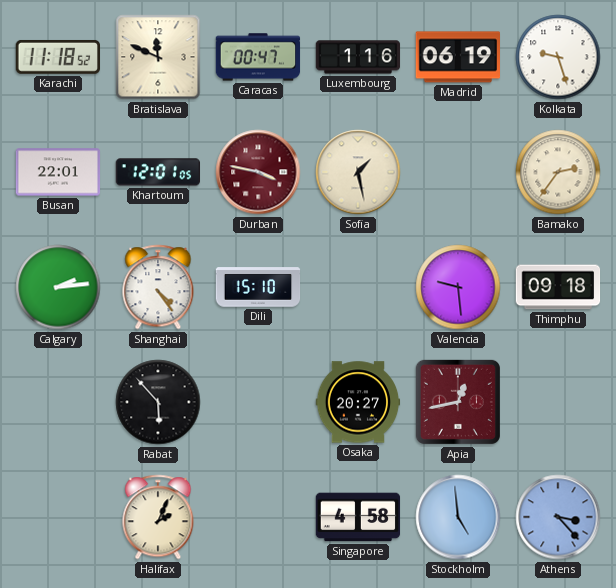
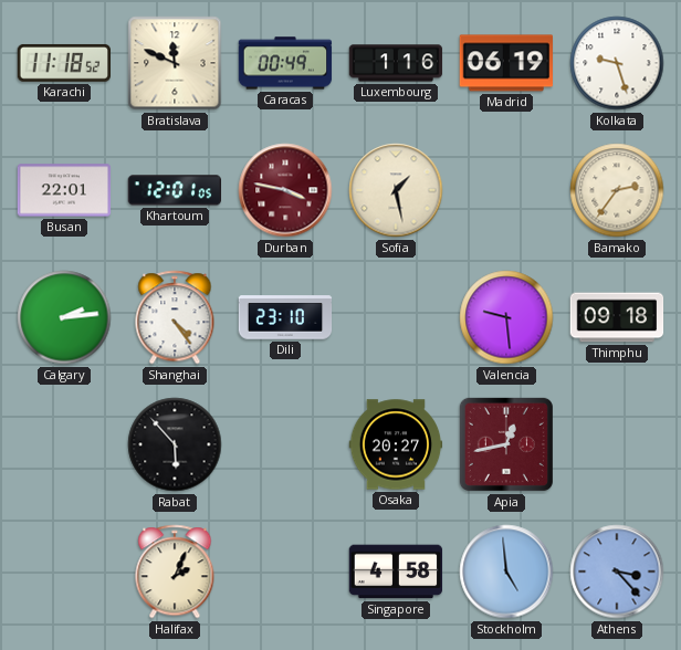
Caracas: 00:47 -> 00:49 (285, 63)
Dili: 15:10 -> 23:10 (285, 317)
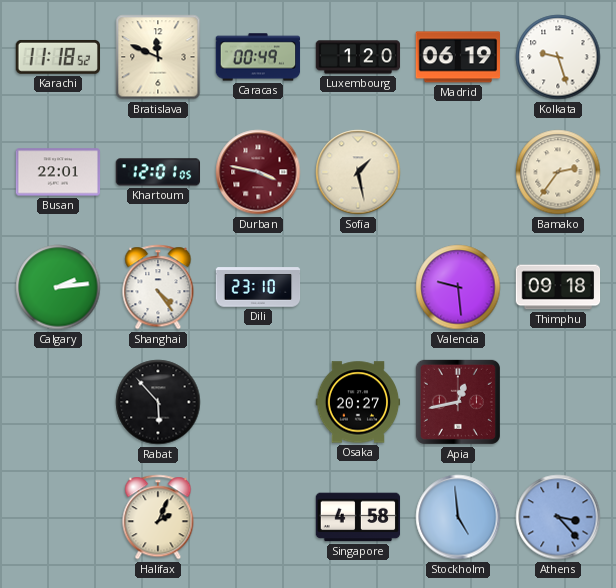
Luxembourg: 1:16 -> 1:20 (358, 57)
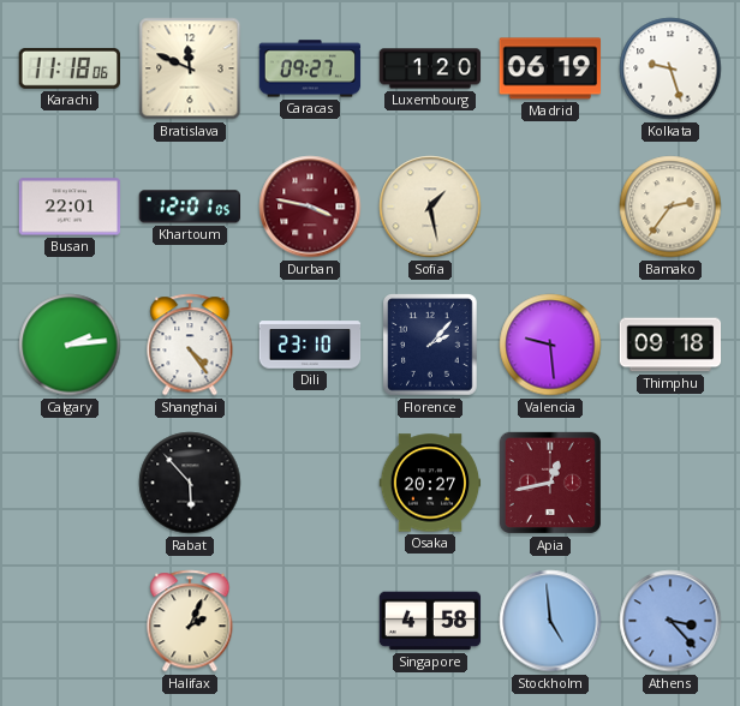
Karachi: 11:18:52 -> 11:18:06 (68, 68)
Caracas: 00:49 -> 09:27 (310, 68)
Florence: none -> 2:07 (431, 345)
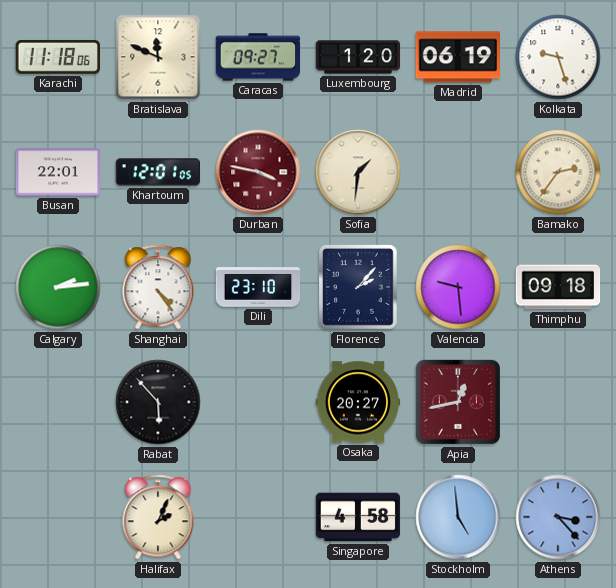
Sofia: 1:28 -> 1:31 (358, 172)
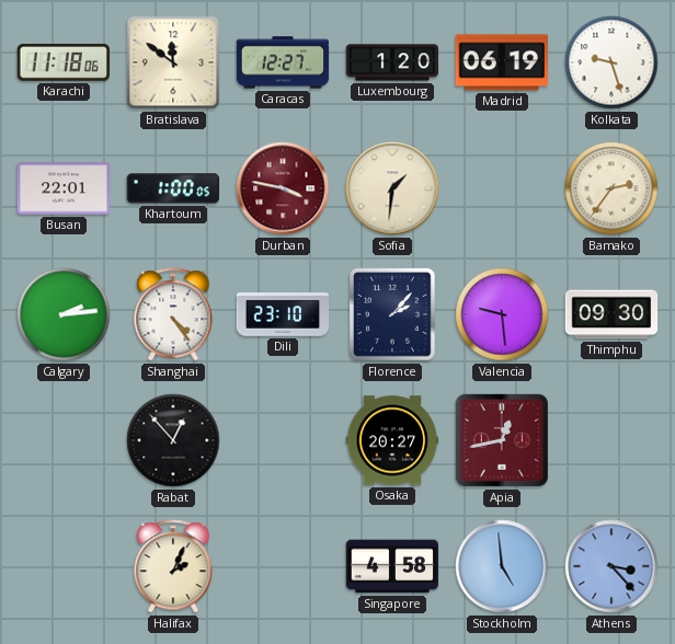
Bratislava: 11:49 -> 11:51 (173, 62)
Caracas: 09:27 -> 12:27 (283, 62)
Khartoum: 12:01 -> 1:00 (172, 188)
Thimphu: 09:18 -> 09:30 (611, 314)
Rabat: 5:53 -> 12:53 (173, 440)
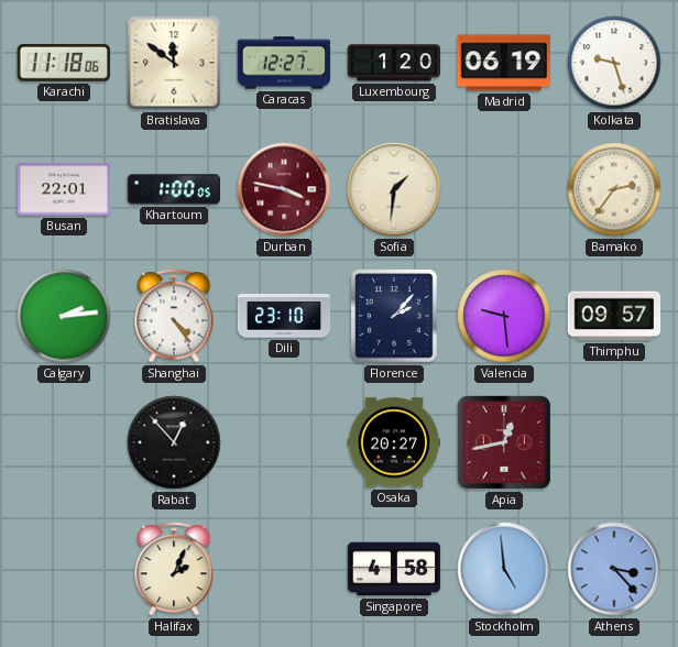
Thimphu: 09:30 -> 09:57 (614, 316)
